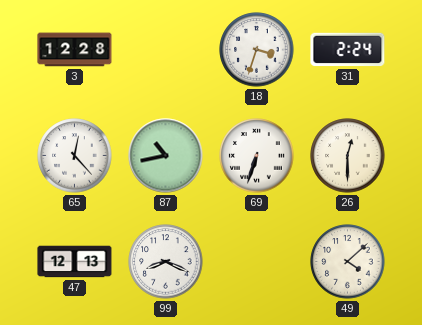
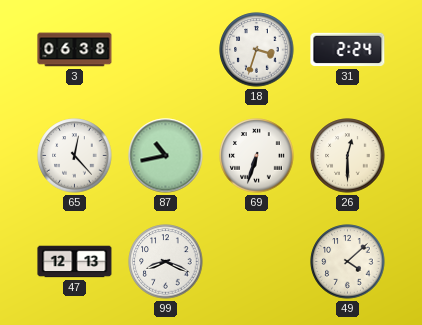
3: 12:28 -> 06:38 (75, 50)
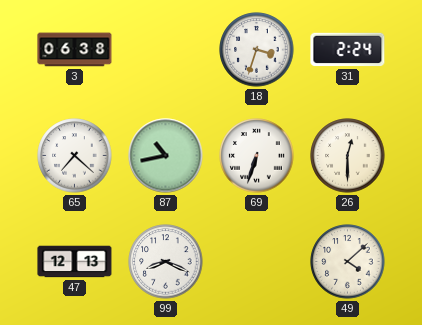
65: 12:23 -> 7:22 (75, 156)
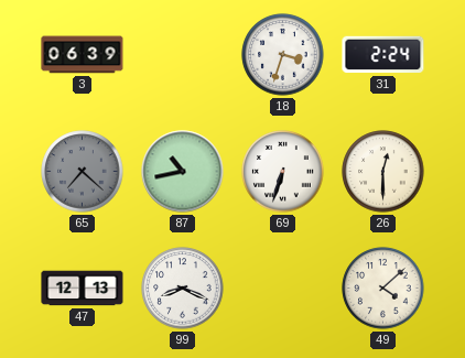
3: 06:38 -> 06:39 (83, 55)
65 dial: white -> grey (83, 172)
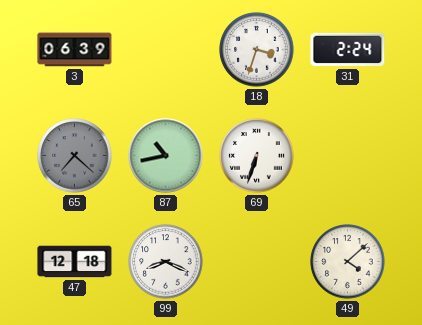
26: 12:30 -> none (383, 172)
47: 12:13 -> 12:18 (75, 262)
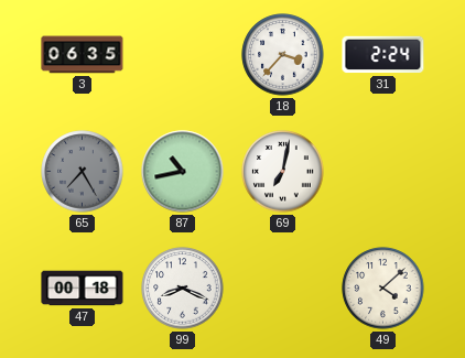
3: 06:39 -> 06:35 (83, 55)
18: 3:33 -> 3:37 (283, 55)
65: 7:22 -> 7:25 (83, 172)
69: 6:33 -> 7:02 (283, 172)
47: 12:18 -> 00:18 (83, 289)
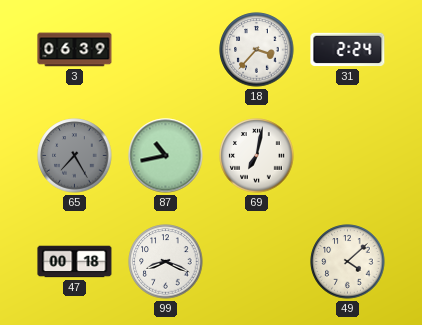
3: 06:35 -> 06:39 (75, 50)
